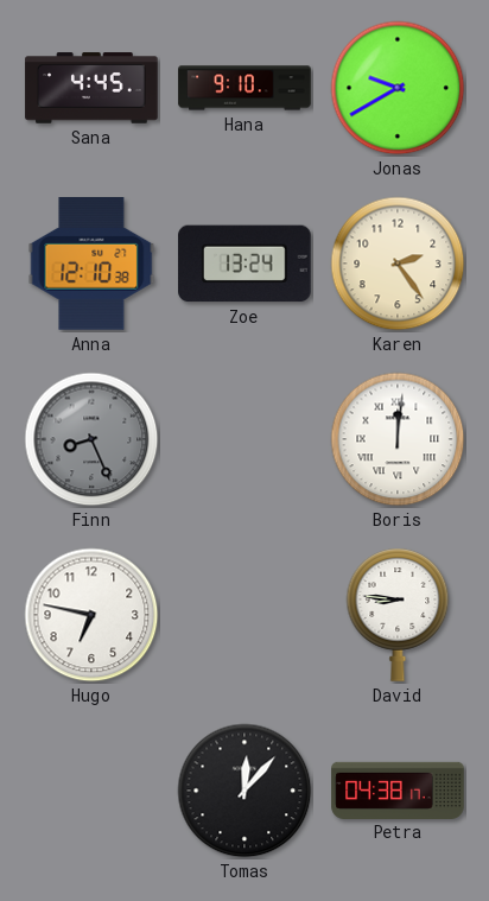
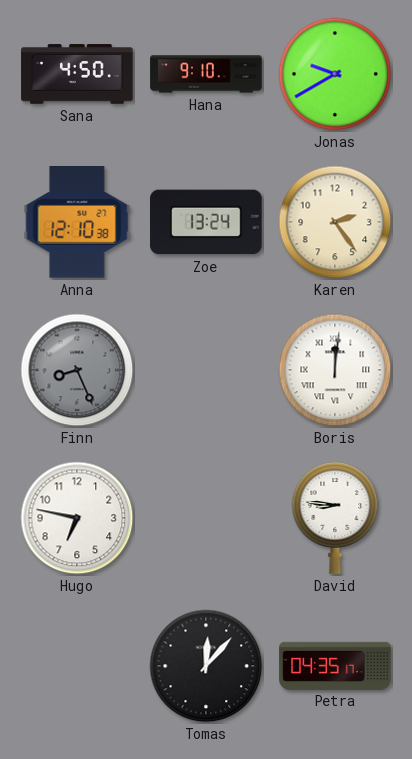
Sana: 4:45 -> 4:50 (77, 74)
Petra: 04:38 -> 04:35 (335, 665)
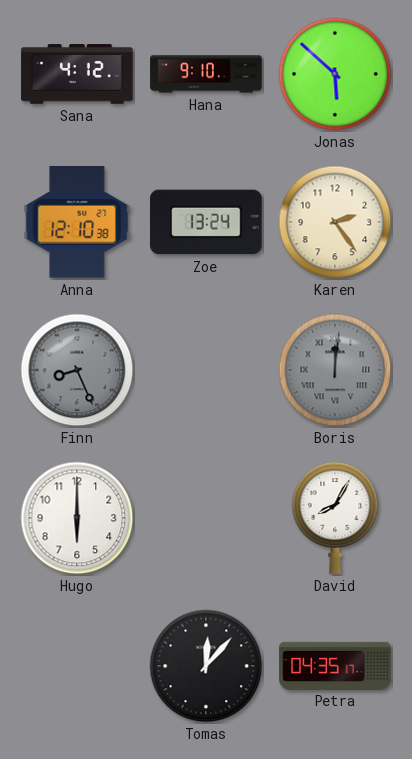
Sana: 4:50 -> 4:12 (77, 74)
Jonas: 9:40 -> 5:52 (335, 74)
Boris dial: white -> grey (335, 370)
Hugo: 6:47 -> 6:00 (77, 518)
David: 8:46 -> 8:05 (335, 518)
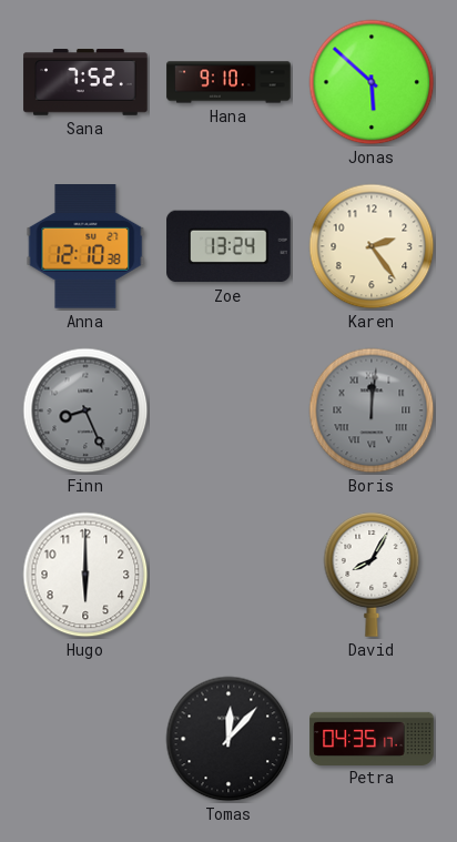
Sana: 4:12 -> 7:52 (85, 82)
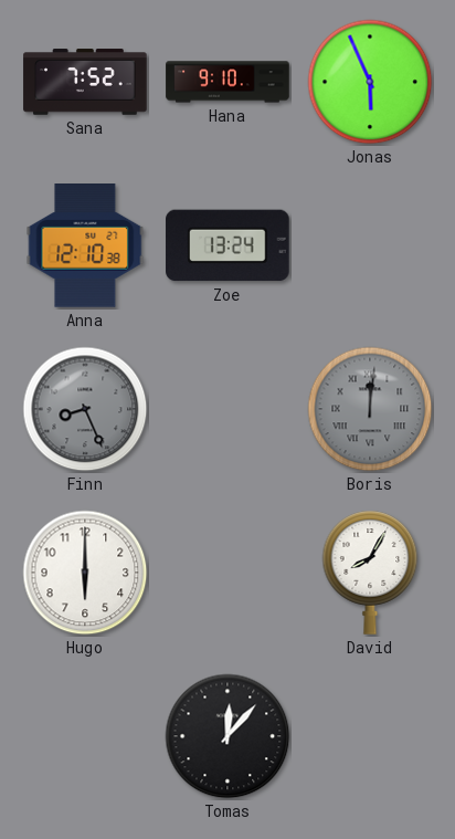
Jonas: 5:52 -> 5:56 (370, 82)
Karen: 2:24 -> none (372, 246)
Petra: 04:35 -> none (372, 738)
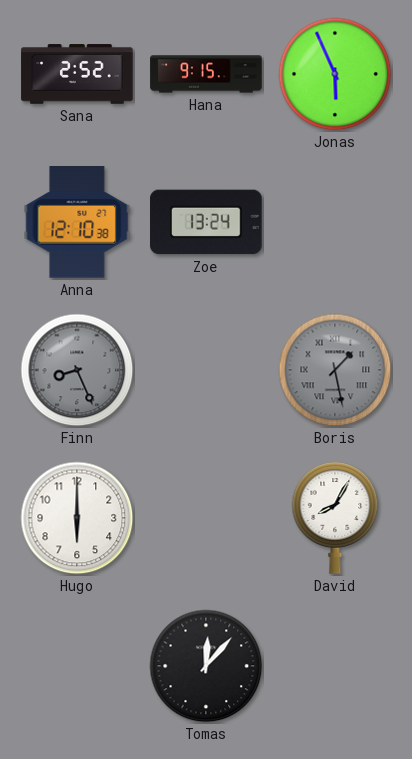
Sana: 7:52 -> 2:52 (77, 74)
Hana: 9:10 -> 9:15 (206, 74)
Boris: 12:01 -> 1:28 (335, 370)
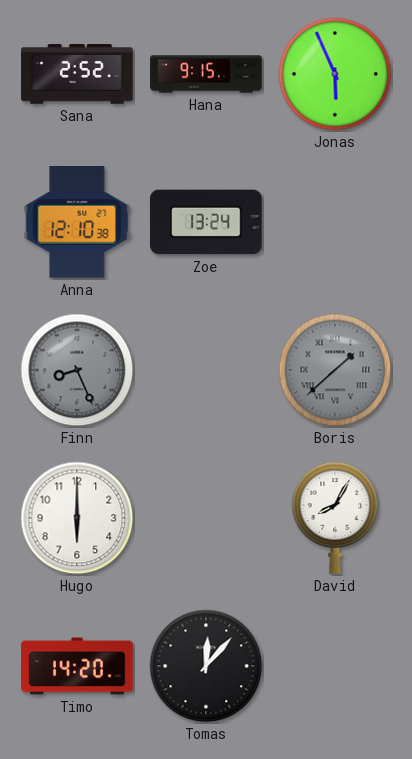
Boris: 1:28 -> 1:38 (335, 370)
Timo: none -> 14:20 (77, 666)
